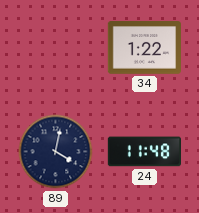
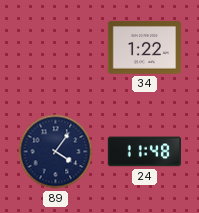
89: 4:02 -> 4:06 (56, 152)
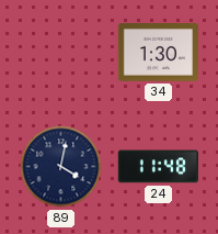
34: 1:22 -> 1:30 (158, 53)
89: 4:06 -> 4:02 (61, 167)
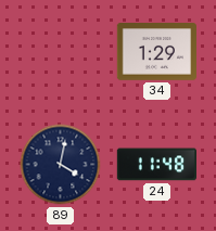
34: 1:30 -> 1:29 (156, 52)
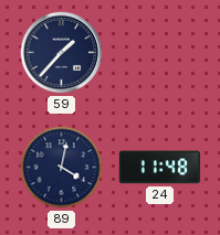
59: none -> 1:37 (62, 53)
34: 1:29 -> none (156, 52)
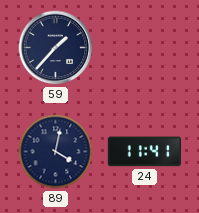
24: 11:48 -> 11:41 (144, 152)
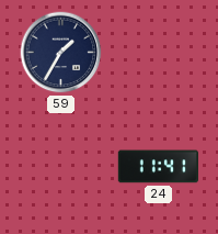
59: 1:37 -> 1:35 (61, 53)
89: 4:02 -> none (56, 152)
